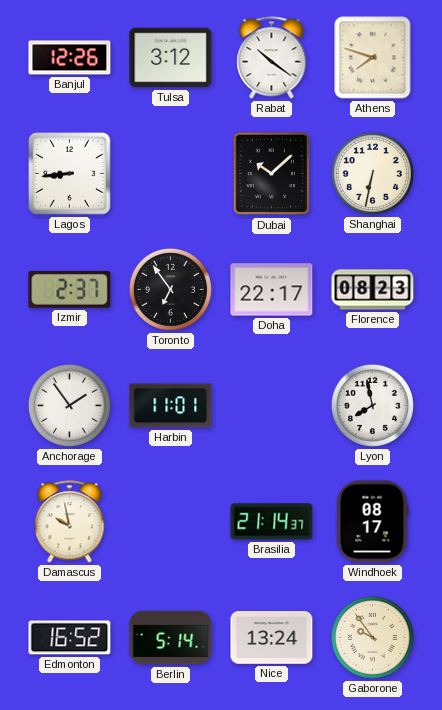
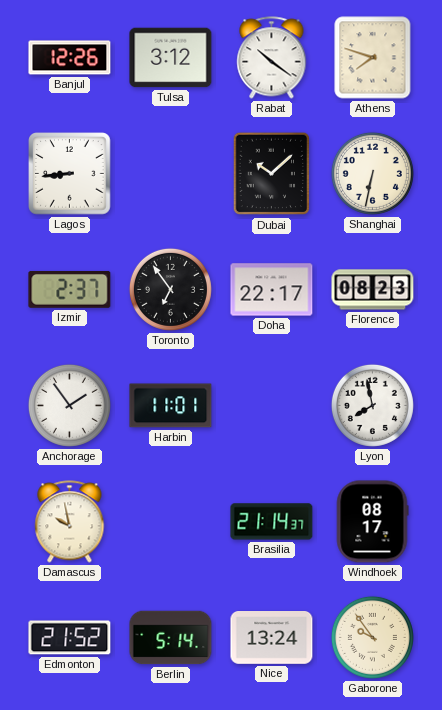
Edmonton: 16:52 -> 21:52 (70, 638)
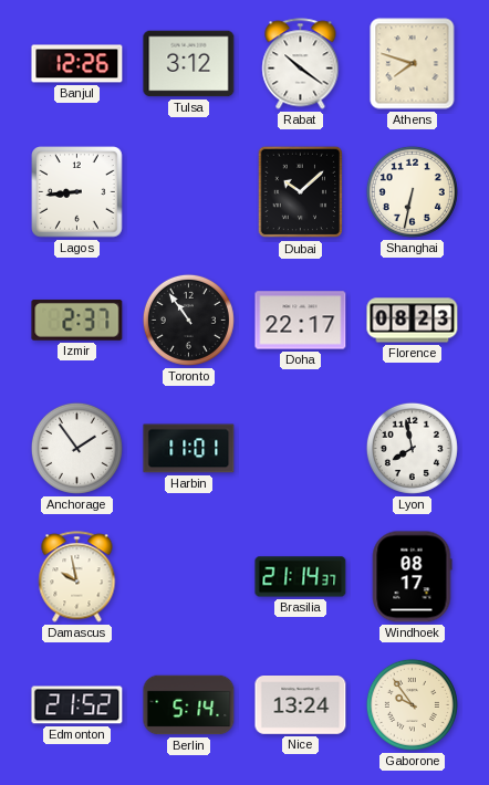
Toronto: 6:54 -> 10:54 (188, 320)
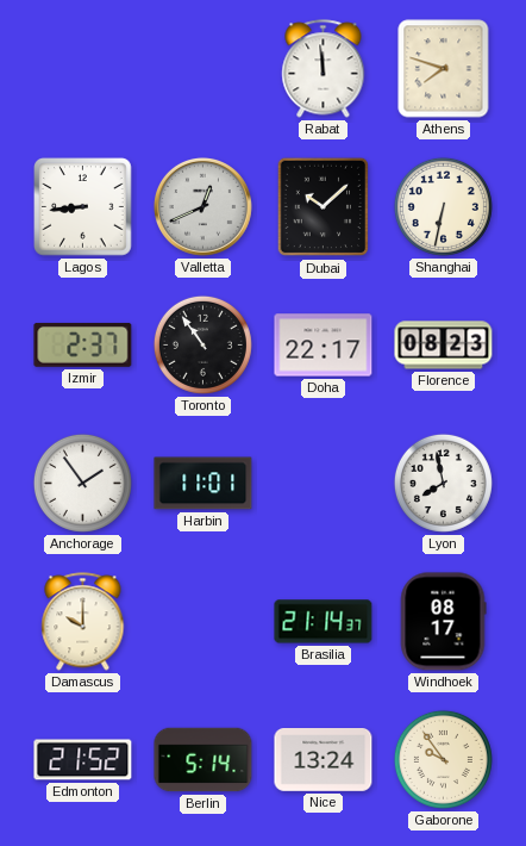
Banjul: 12:26 -> none (77, 64)
Tulsa: 3:12 -> none (189, 64)
Rabat: 10:21 -> 11:59 (324, 69)
Valletta: none -> 12:41 (203, 207)
Damascus: 9:58 -> 10:00 (83, 622)
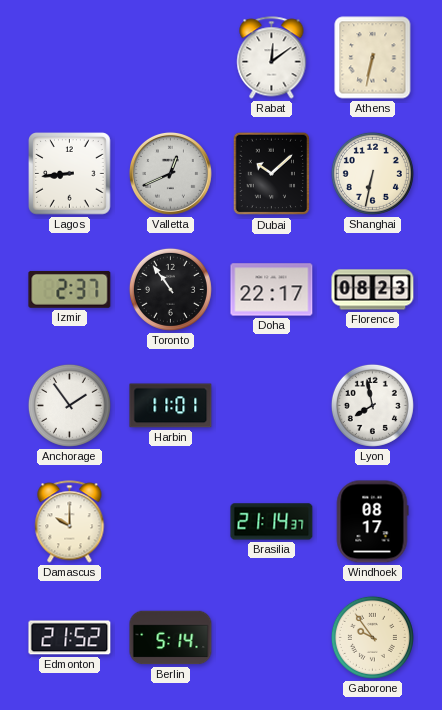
Rabat: 11:59 -> 12:09 (272, 58)
Athens: 7:48 -> 6:32 (373, 58)
Nice: 13:24 -> none (324, 760)
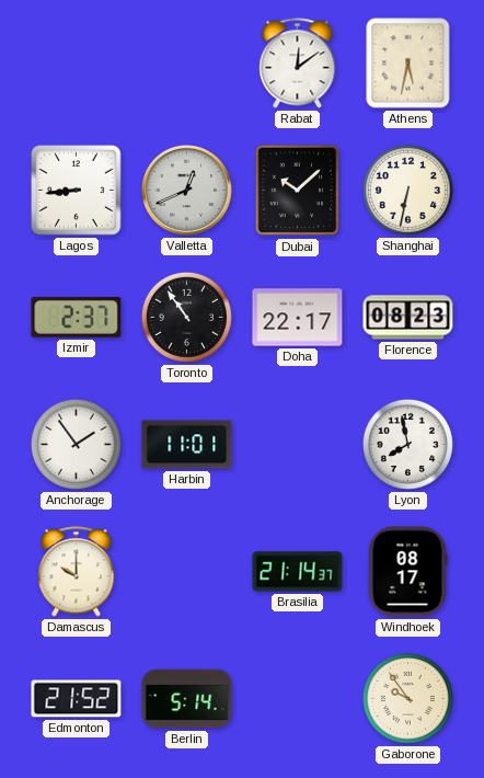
Athens: 6:32 -> 5:32 (408, 64)
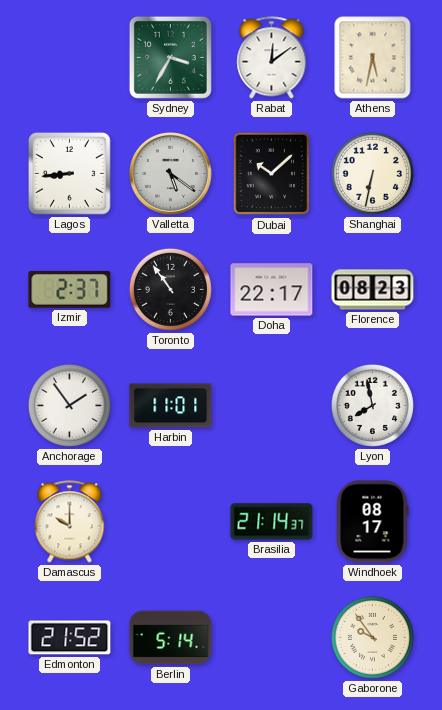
Sydney: none -> 3:35 (170, 57)
Valletta: 12:41 -> 5:21 (171, 174)
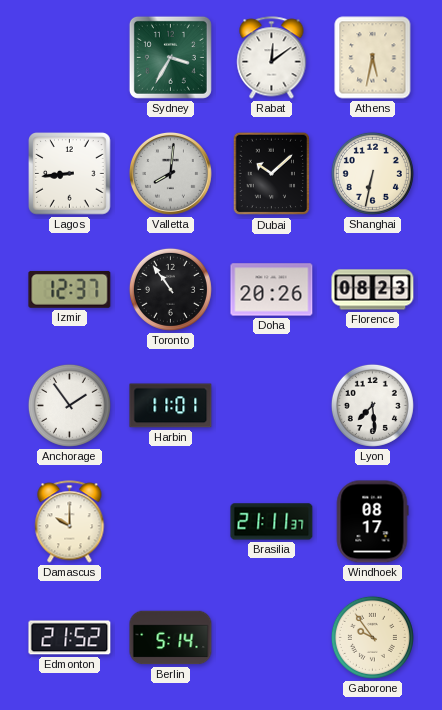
Valletta: 5:21 -> 8:01 (171, 174)
Izmir: 2:37 -> 12:37 (70, 289)
Doha: 22:17 -> 20:26 (272, 290)
Lyon: 7:58 -> 7:29 (372, 405)
Brasilia: 21:14 -> 21:11 (272, 522)
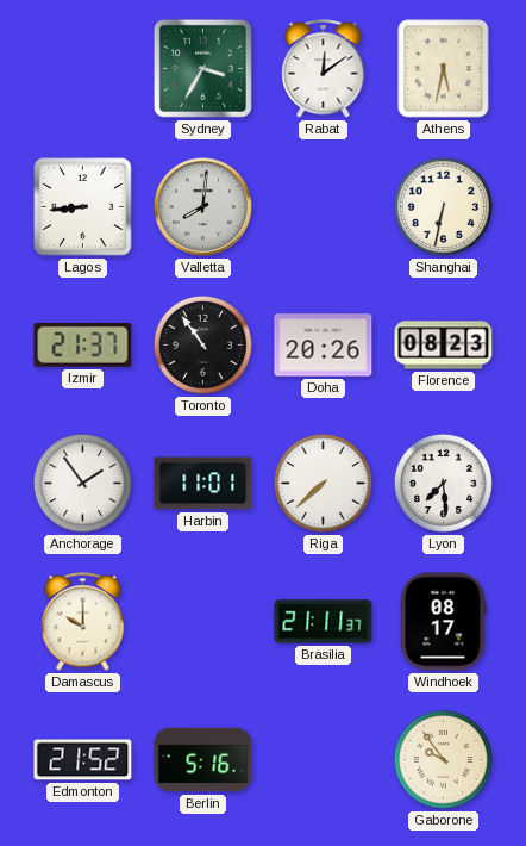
Dubai: 10:08 -> none (272, 174)
Izmir: 12:37 -> 21:37 (83, 344)
Riga: none -> 7:38 (323, 483)
Berlin: 5:14 -> 5:16 (203, 760)
